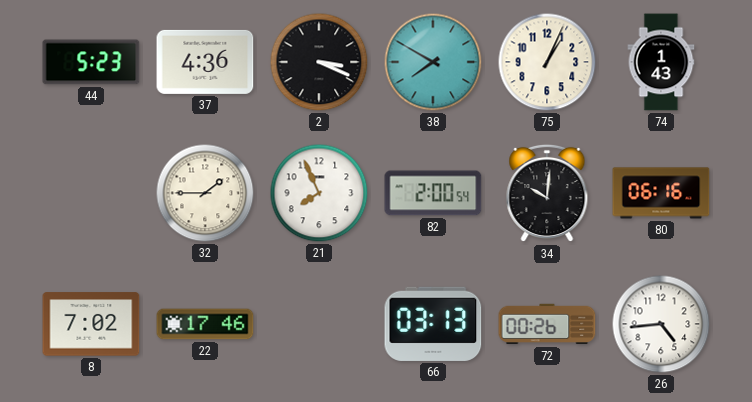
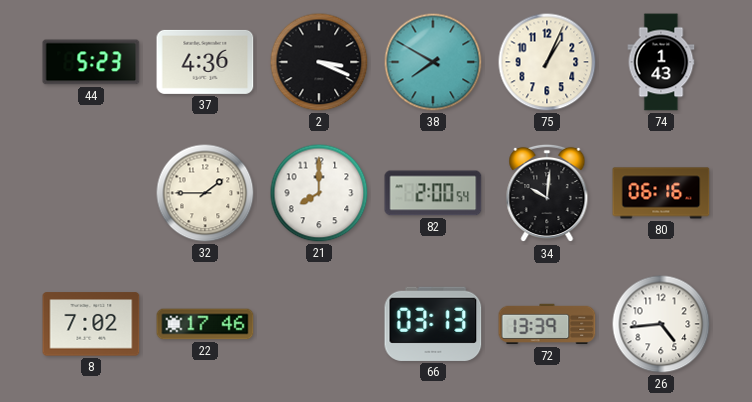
21: 7:56 -> 8:00 (319, 193)
72: 00:26 -> 13:39 (547, 324)
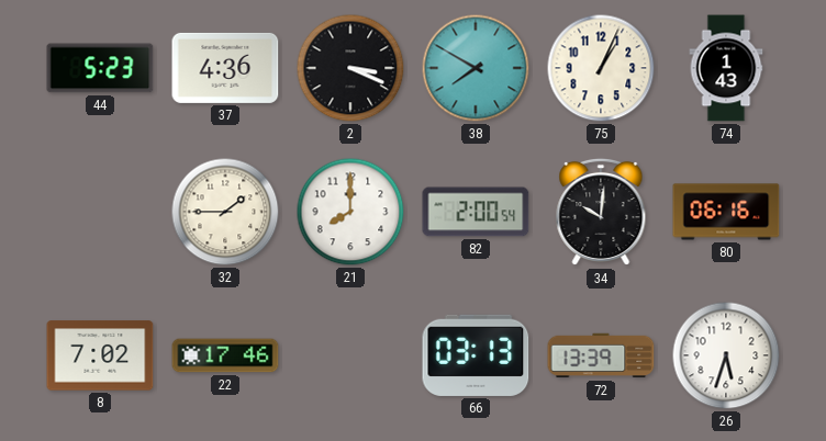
26: 4:44 -> 5:33 (726, 355)
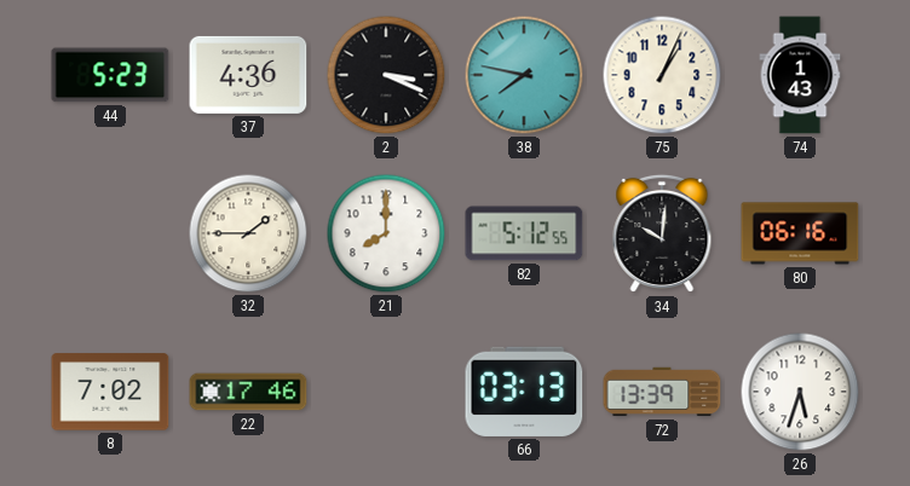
38: 7:50 -> 7:47 (524, 75)
82: 2:00 -> 5:12 (524, 233)
